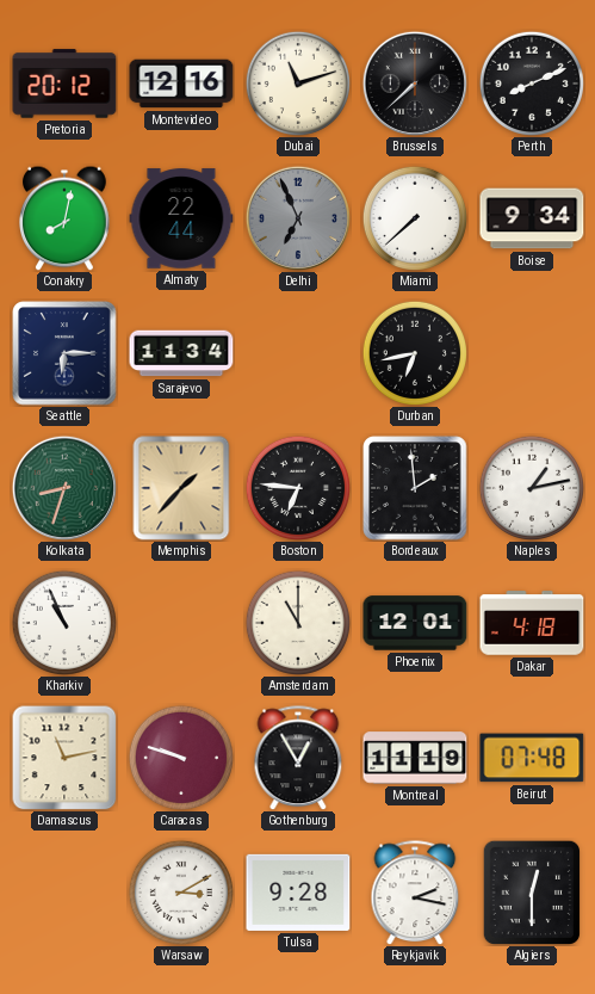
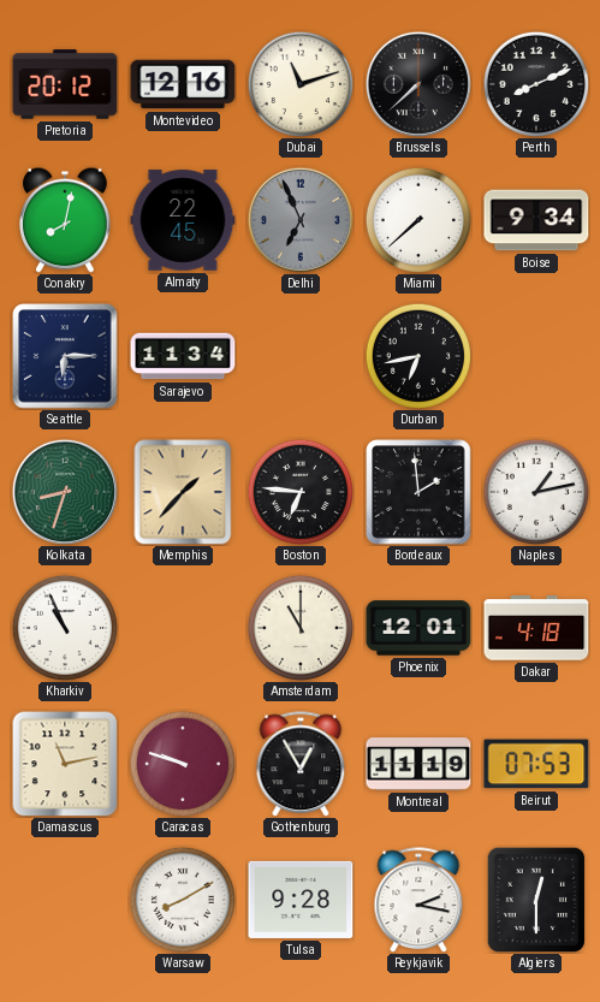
Almaty: 22:44 -> 22:45 (183, 220)
Beirut: 07:48 -> 07:53 (536, 764)
Warsaw: 3:10 -> 8:10 (182, 899)
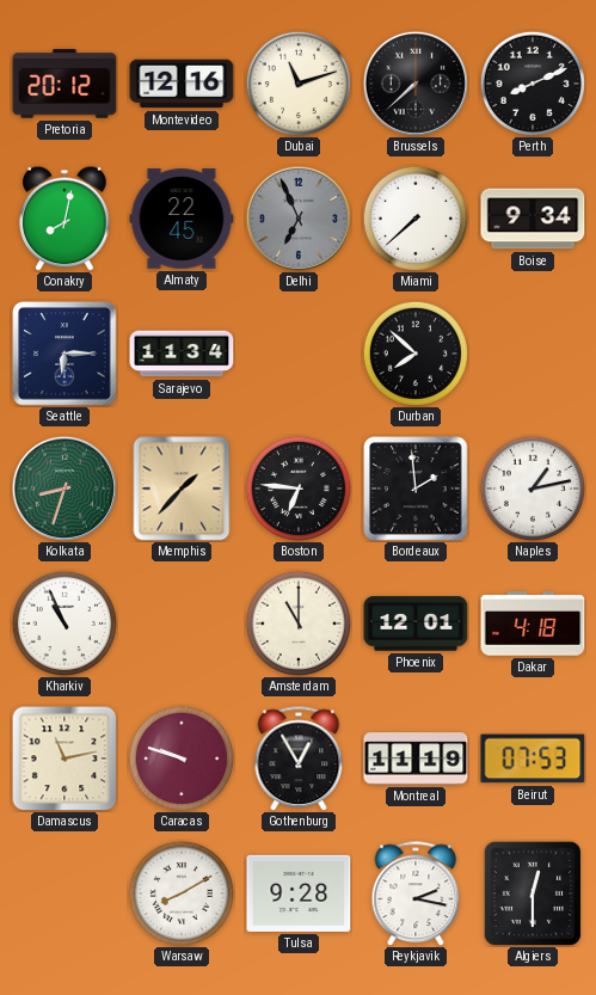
Durban: 6:43 -> 7:52 (414, 352)
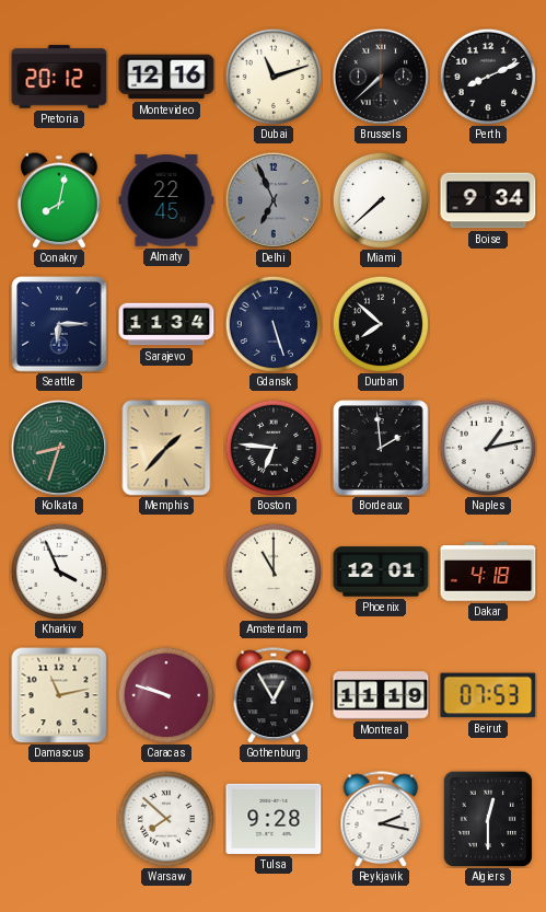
Gdansk: none -> 5:27 (272, 323)
Kharkiv: 10:56 -> 3:56 (58, 570)
Warsaw: 8:10 -> 7:52 (165, 818)
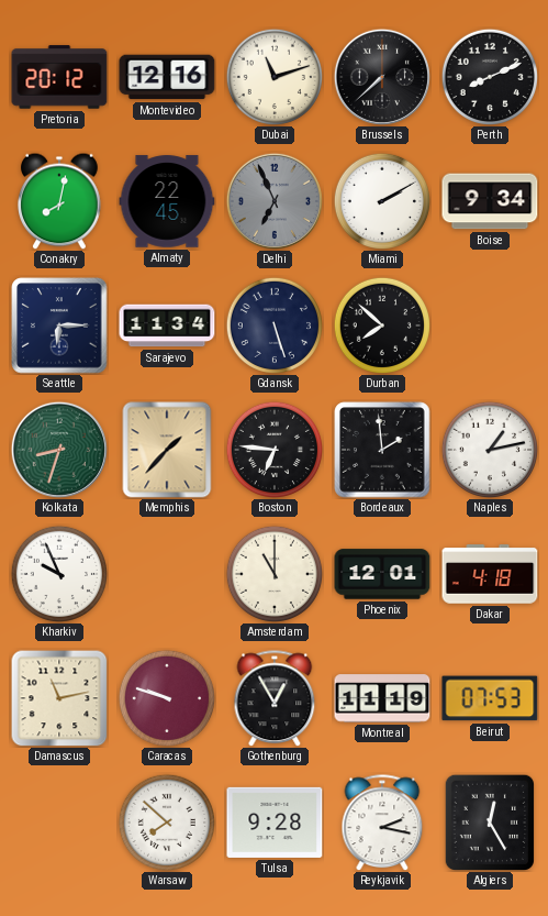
Miami: 7:38 -> 2:10 (381, 200)
Kharkiv: 3:56 -> 9:56 (58, 573)
Algiers: 12:30 -> 12:25 (489, 821)
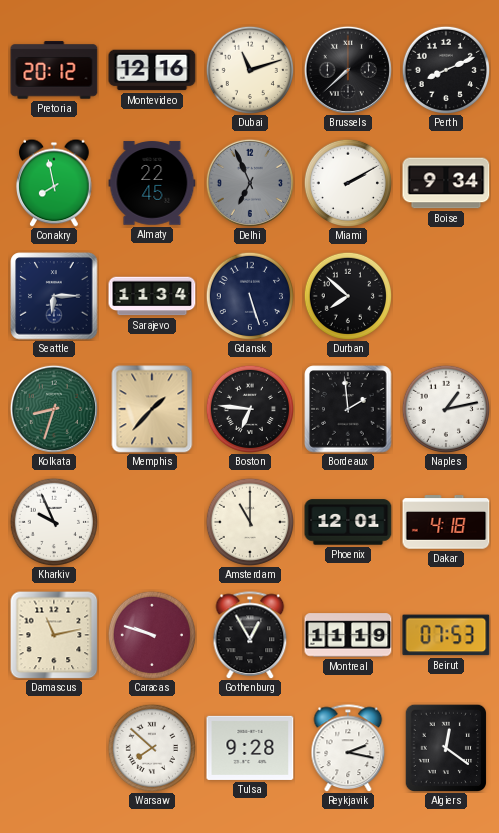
Conakry: 8:02 -> 7:58 (55, 183)
Algiers: 12:25 -> 12:21 (445, 747)
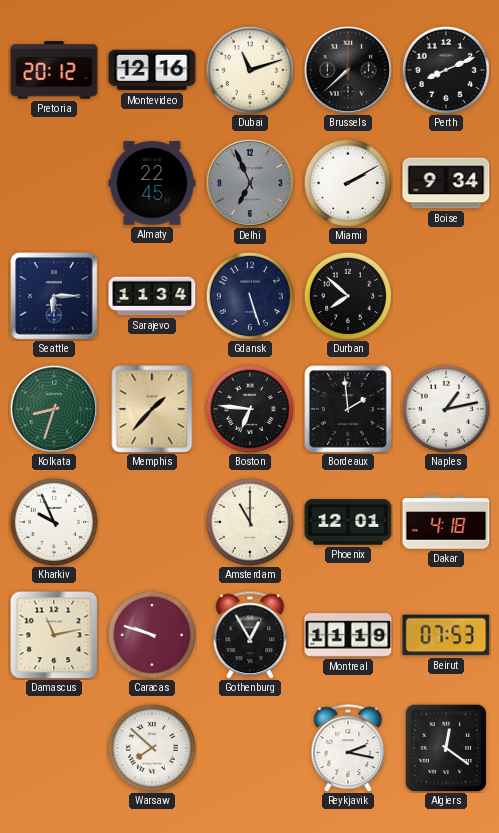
Conakry: 7:58 -> none (55, 183)
Tulsa: 9:28 -> none (250, 748)
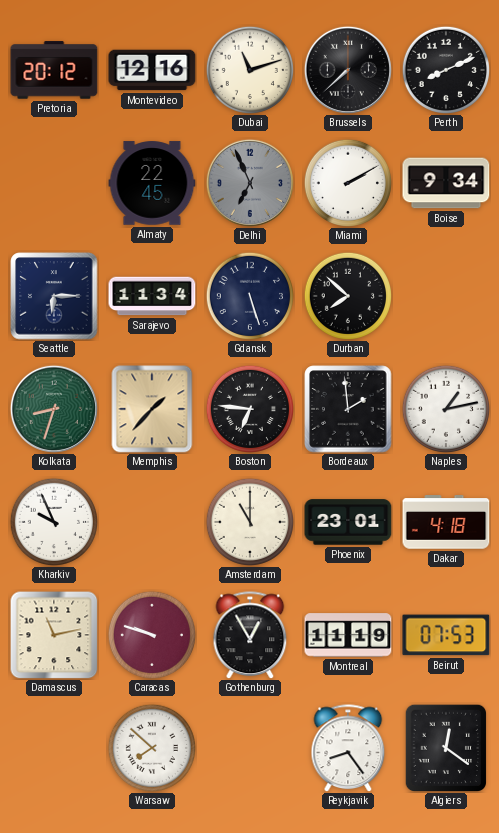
Phoenix: 12:01 -> 23:01 (348, 522)
Reykjavik: 2:17 -> 8:24 (348, 748)
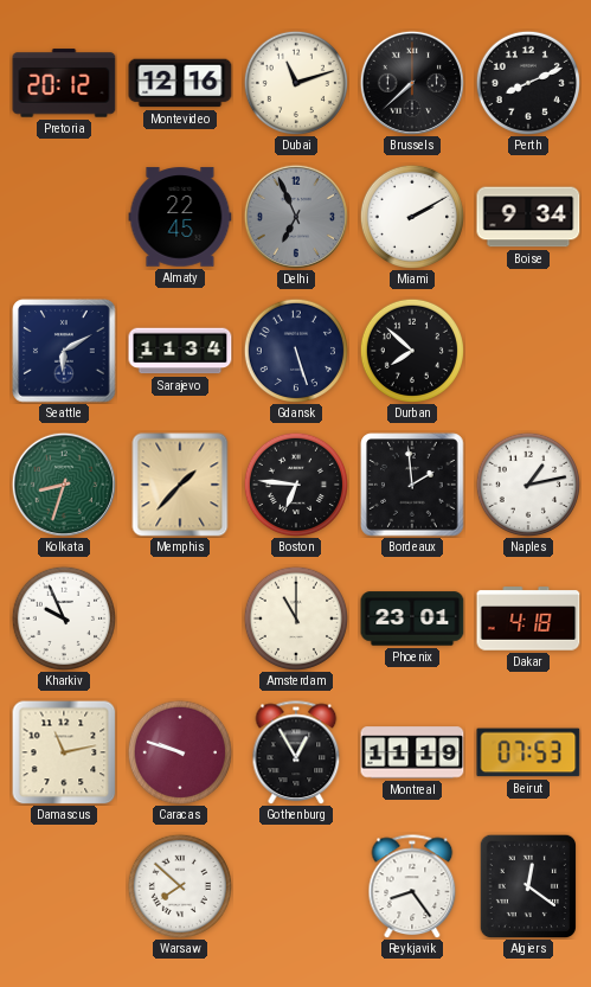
Seattle: 6:15 -> 6:10 (64, 351)
